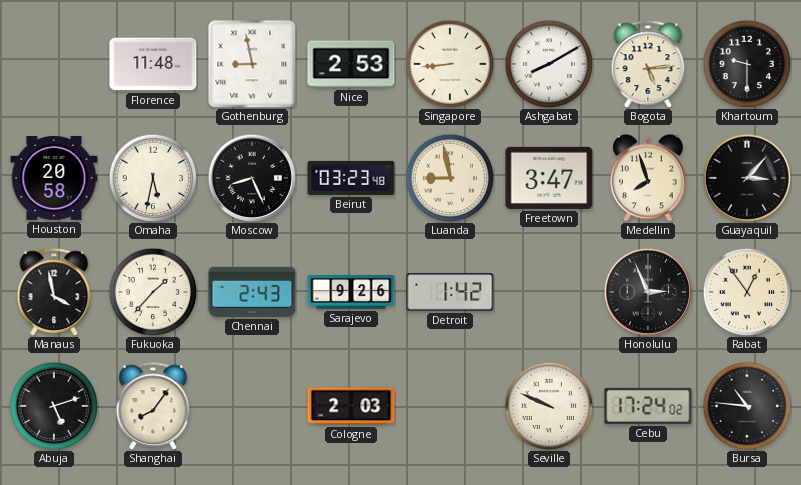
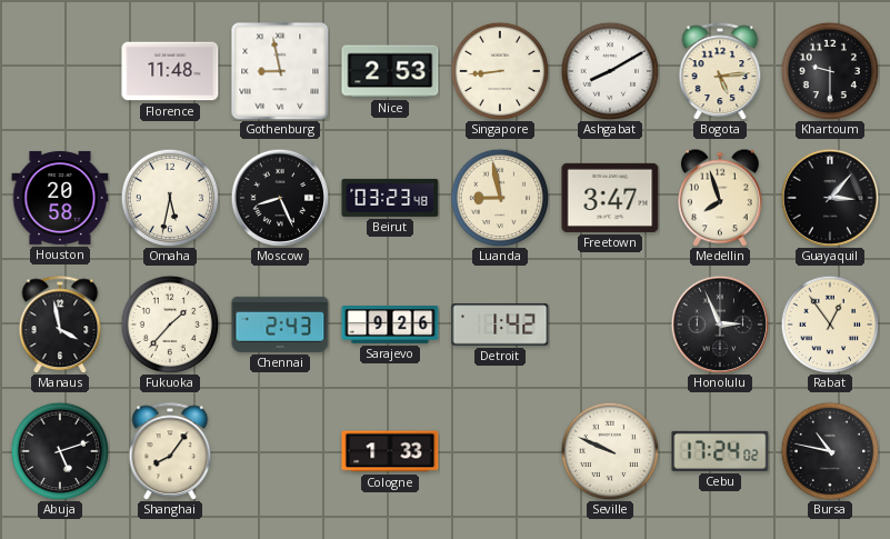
Cologne: 2:03 -> 1:33 (390, 451)
Bursa: 10:46 -> 10:47 (830, 451)
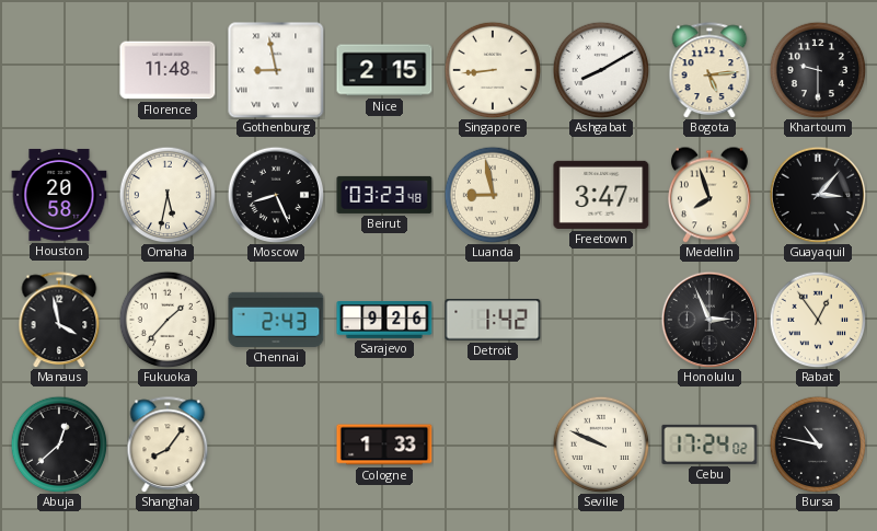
Nice: 2:53 -> 2:15 (384, 70)
Abuja: 5:12 -> 12:38 (59, 445)
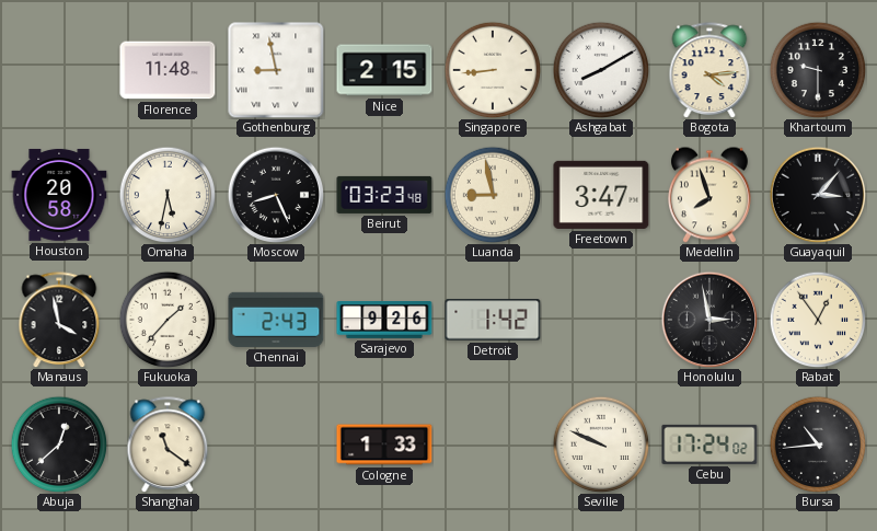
Bogota: 5:14 -> 4:14 (709, 70)
Honolulu: 2:56 -> 2:58 (708, 319)
Shanghai: 8:06 -> 11:21 (168, 445)
Bursa: 10:47 -> 10:44 (818, 445)
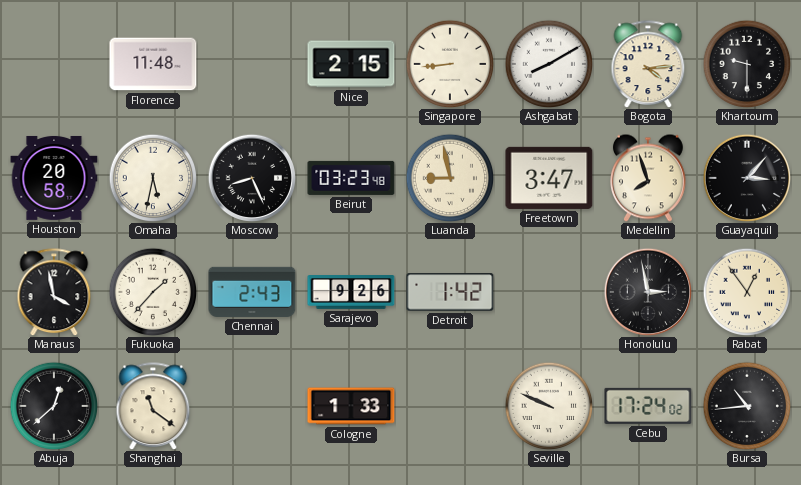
Gothenburg: 8:58 -> none (276, 70)
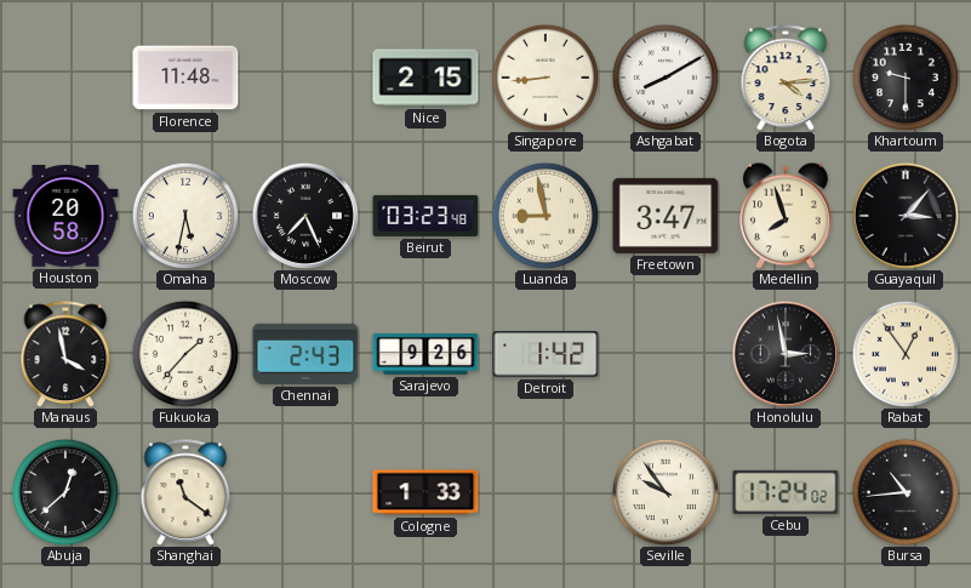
Moscow: 8:26 -> 7:26 (304, 215)
Seville: 9:49 -> 9:54 (666, 492)
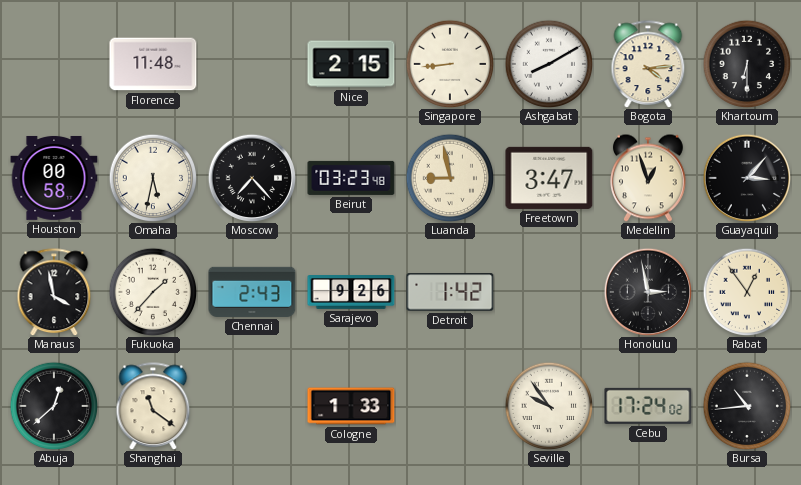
Khartoum: 9:30 -> 6:30 (747, 64)
Houston: 20:58 -> 00:58 (54, 178)
Moscow: 7:26 -> 7:23 (251, 177)
Medellin: 7:57 -> 12:57 (649, 178)
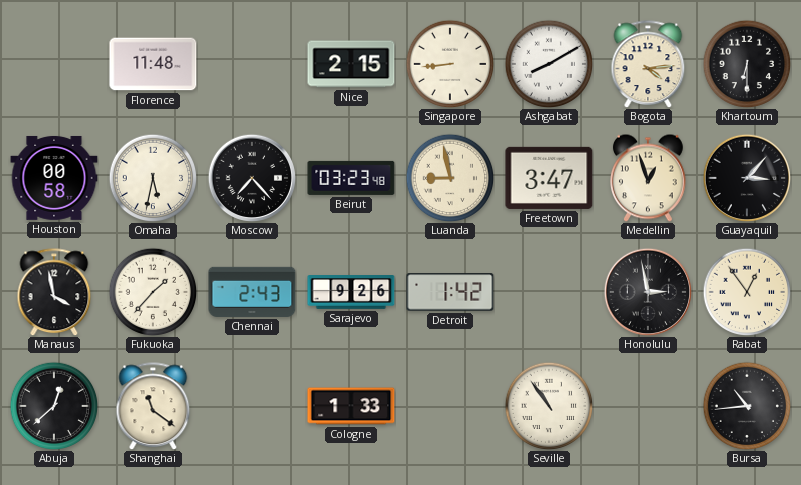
Seville: 9:54 -> 10:54 (549, 406)
Cebu: 17:24 -> none (648, 406)
